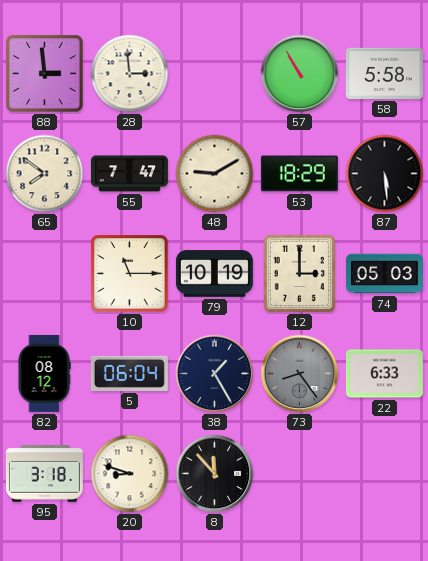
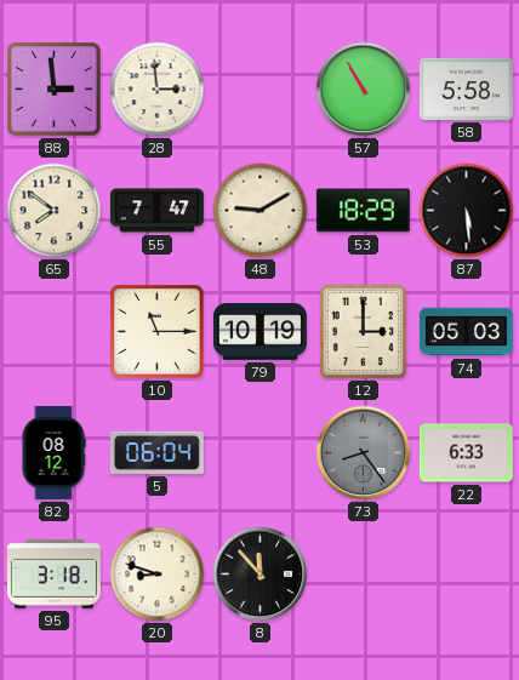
38: 1:25 -> none (215, 374)
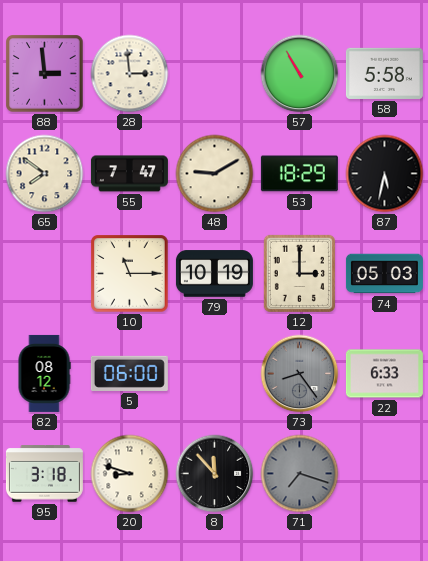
87: 5:29 -> 5:32 (385, 174)
5: 06:04 -> 06:00 (129, 373)
71: none -> 7:18 (300, 474)
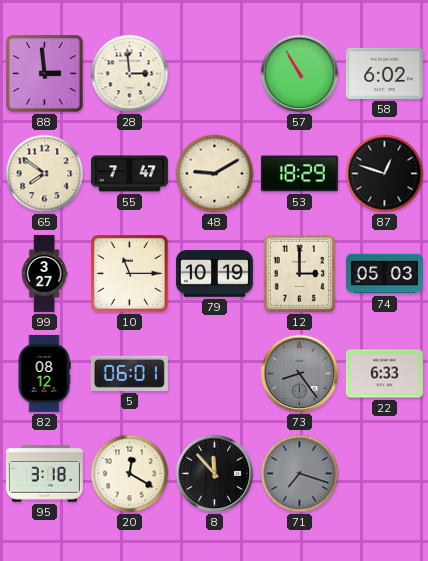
58: 5:58 -> 6:02 (384, 73)
87: 5:32 -> 12:48 (385, 174)
99: none -> 3:27 (44, 273)
5: 06:00 -> 06:01 (129, 373)
20: 8:48 -> 12:20 (130, 474)
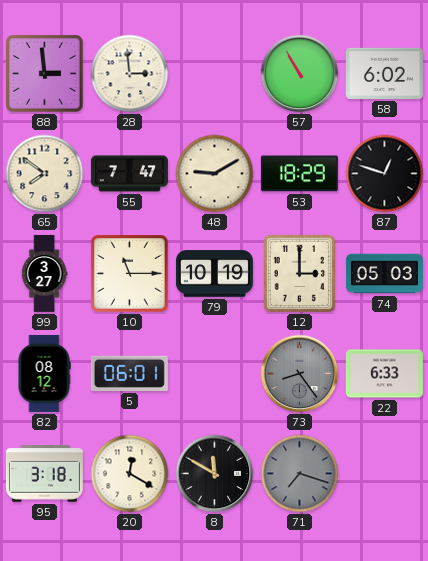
8: 11:53 -> 11:50 (215, 474)
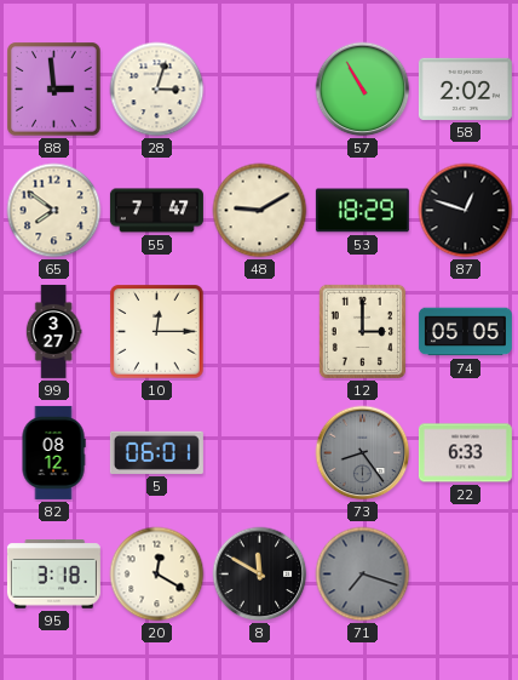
28: 2:59 -> 3:03 (157, 90)
58: 6:02 -> 2:02 (465, 88)
10: 11:15 -> 12:15 (157, 332)
79: 10:19 -> none (214, 274)
74: 05:03 -> 05:05 (465, 332)
